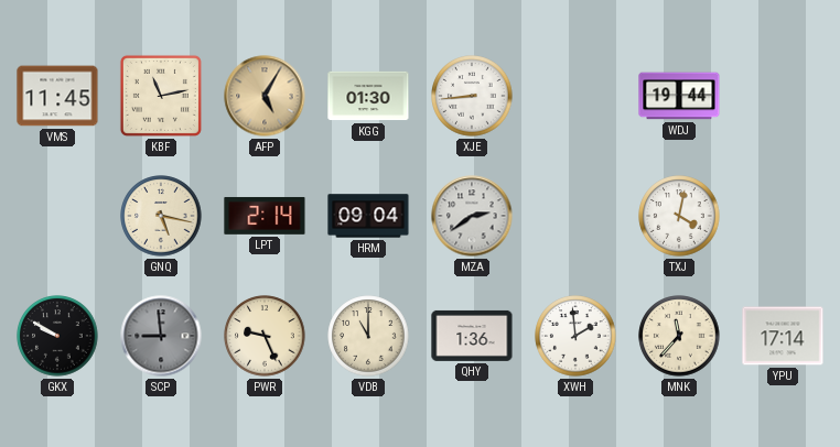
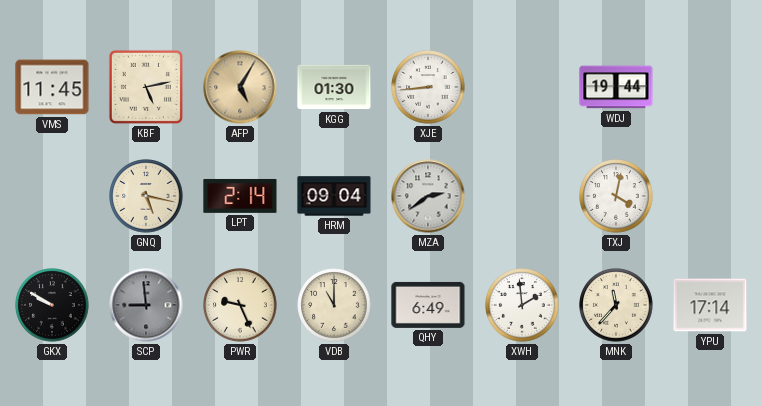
KBF: 11:13 -> 5:13 (146, 87)
QHY: 1:36 -> 6:49 (428, 305)
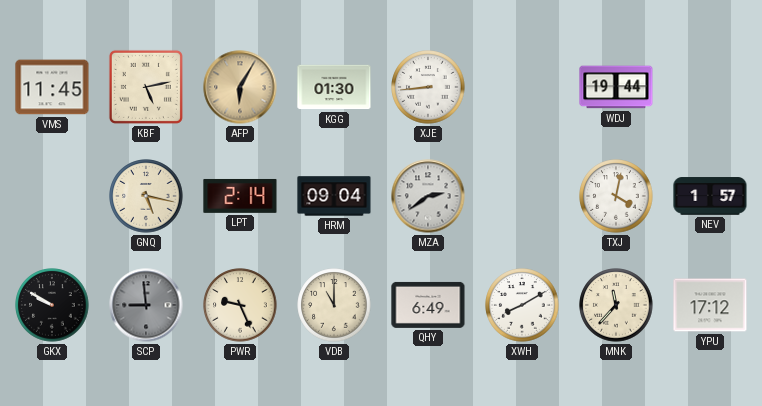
AFP: 5:05 -> 6:05 (240, 87)
NEV: none -> 1:57 (710, 196)
XWH: 1:59 -> 8:10 (522, 305)
YPU: 17:14 -> 17:12 (710, 305)
